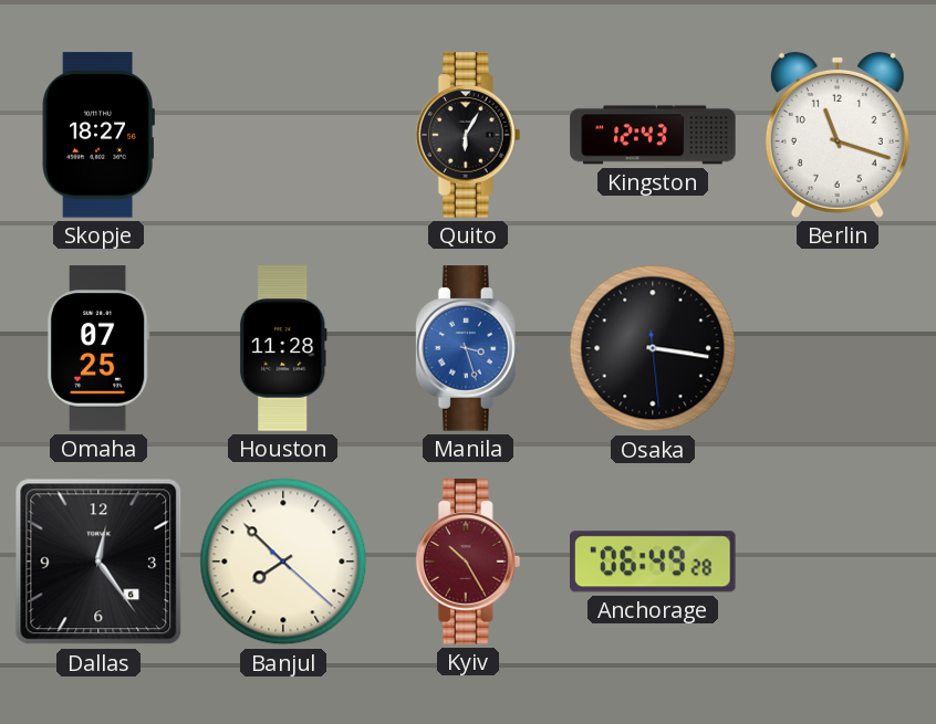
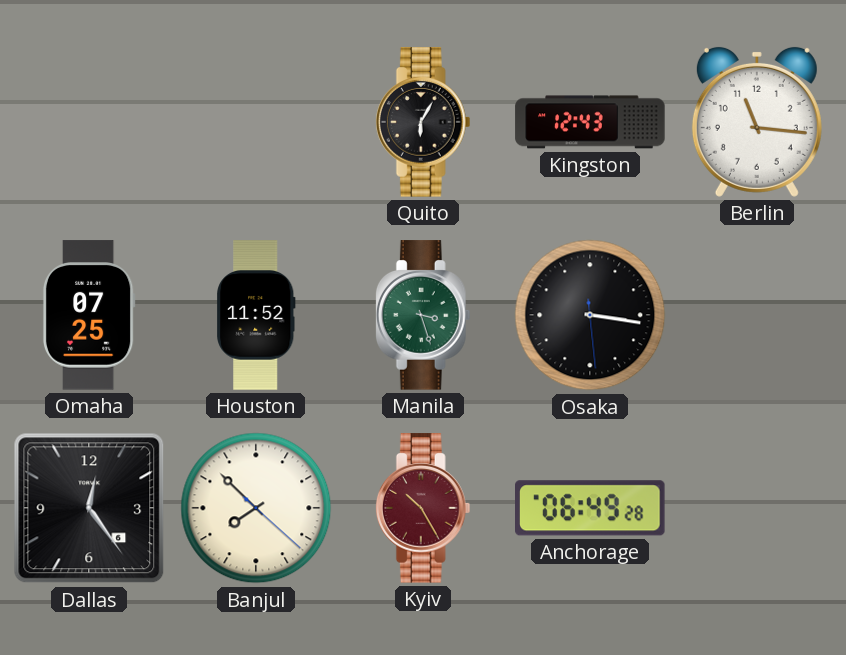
Skopje: 18:27 -> none (98, 135)
Berlin: 11:18 -> 11:16 (757, 122)
Houston: 11:28 -> 11:52 (256, 315)
Manila dial: blue -> green (423, 315)
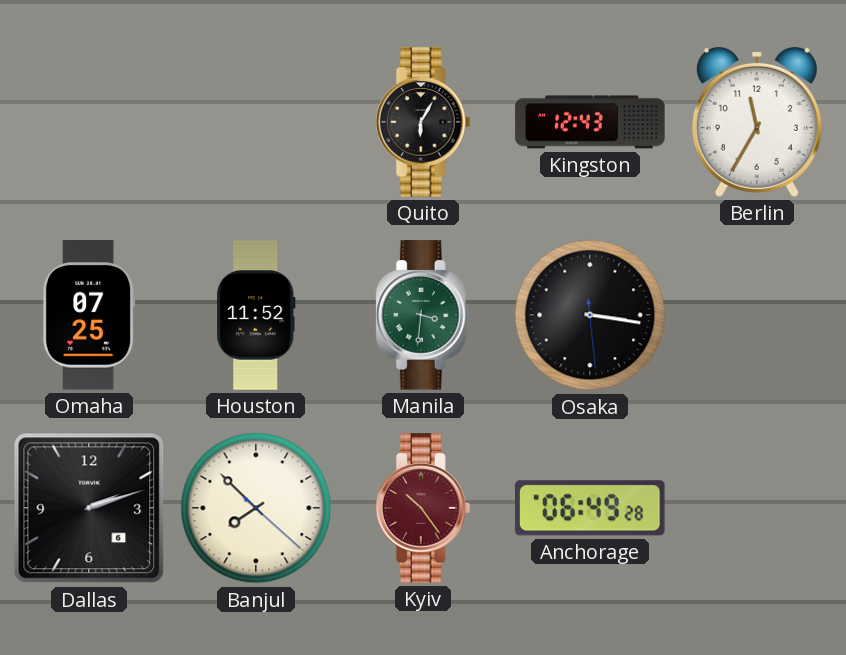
Berlin: 11:16 -> 11:35 (757, 122)
Manila: 3:27 -> 3:31 (423, 315)
Dallas: 12:24 -> 2:12 (89, 508)
Kyiv: 10:25 -> 10:24 (423, 508)
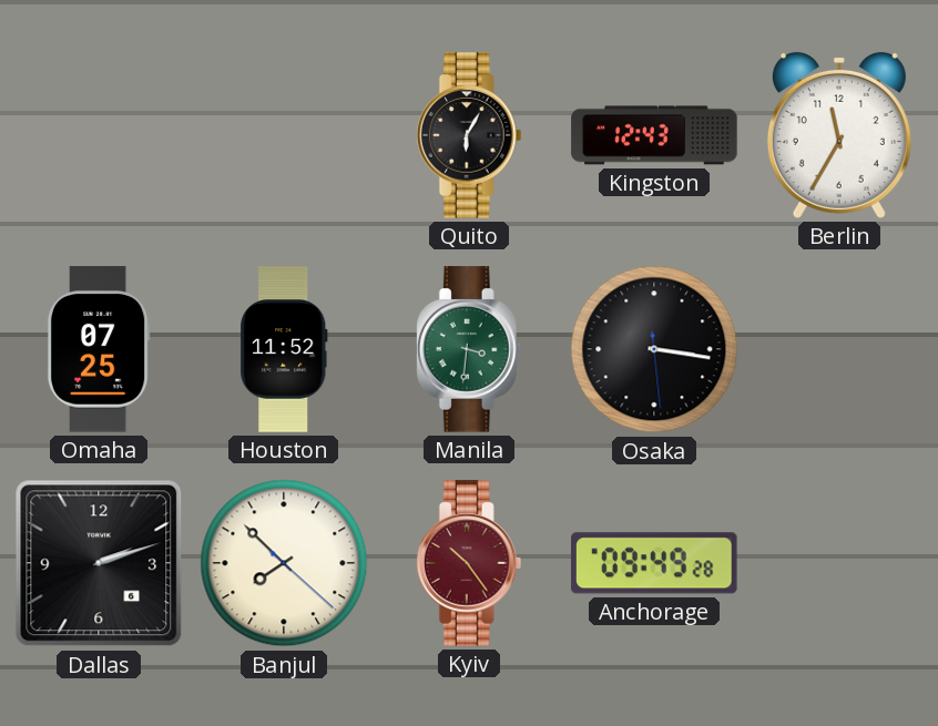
Anchorage: 06:49 -> 09:49 (655, 563)
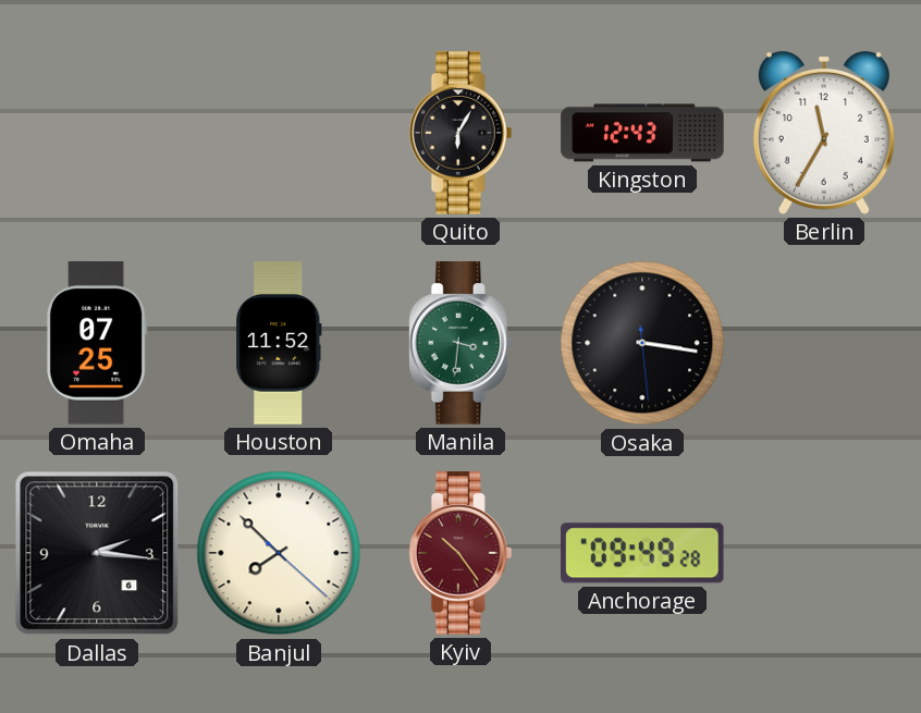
Dallas: 2:12 -> 2:16 (97, 553)
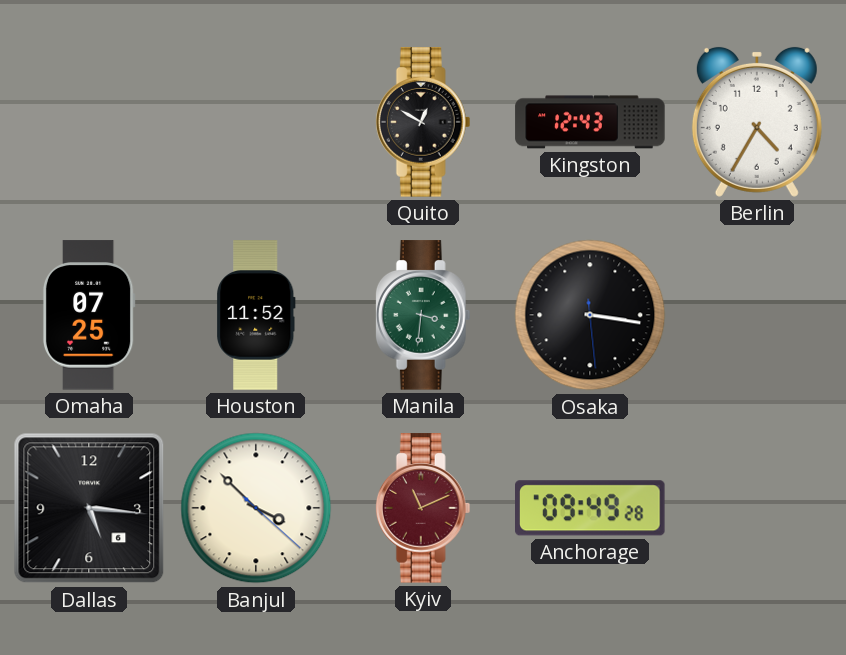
Quito: 6:05 -> 12:50 (423, 122)
Berlin: 11:35 -> 4:35 (757, 122)
Dallas: 2:16 -> 5:16 (89, 508)
Banjul: 7:52 -> 3:52 (256, 508)
Kyiv: 10:24 -> 11:11 (423, 508)
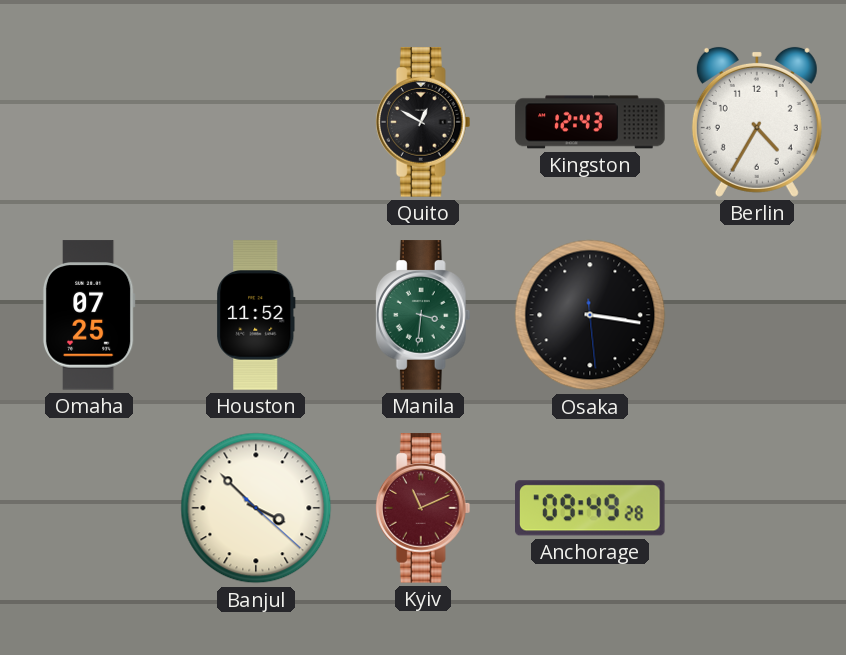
Dallas: 5:16 -> none (89, 508)
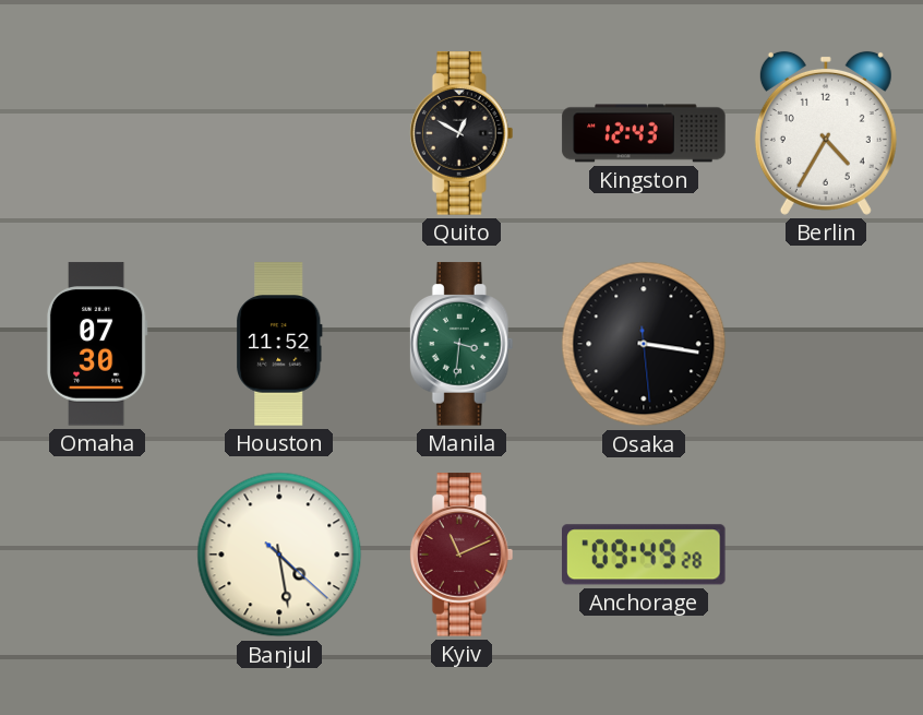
Omaha: 07:25 -> 07:30 (97, 344)
Banjul: 3:52 -> 4:28 (279, 555)
